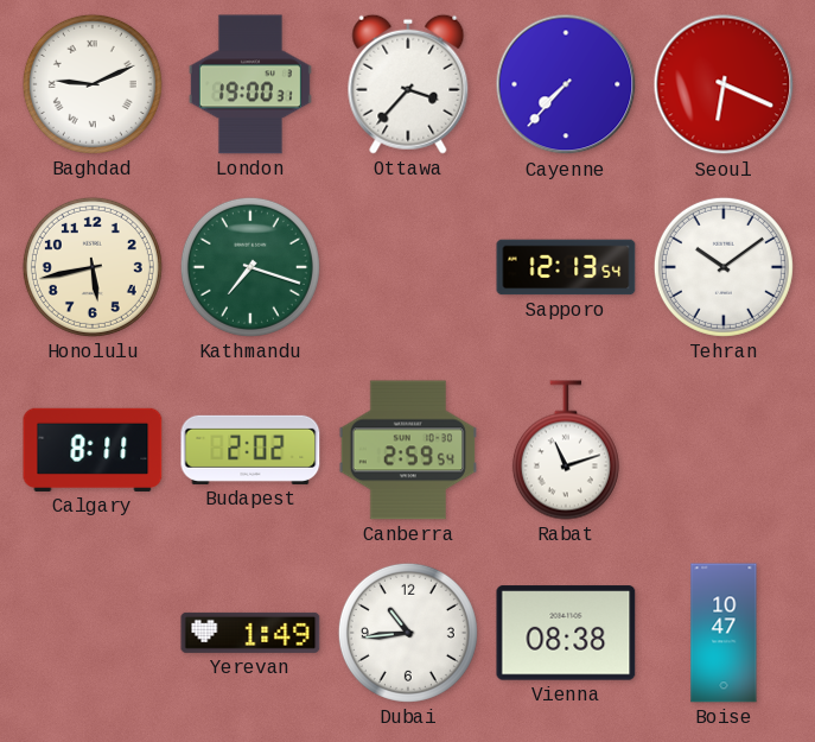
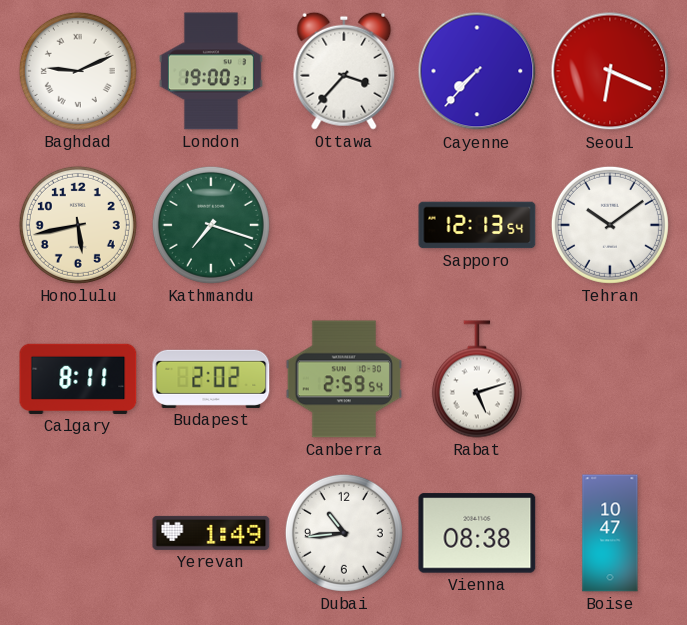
Rabat: 11:12 -> 5:12 (477, 379)
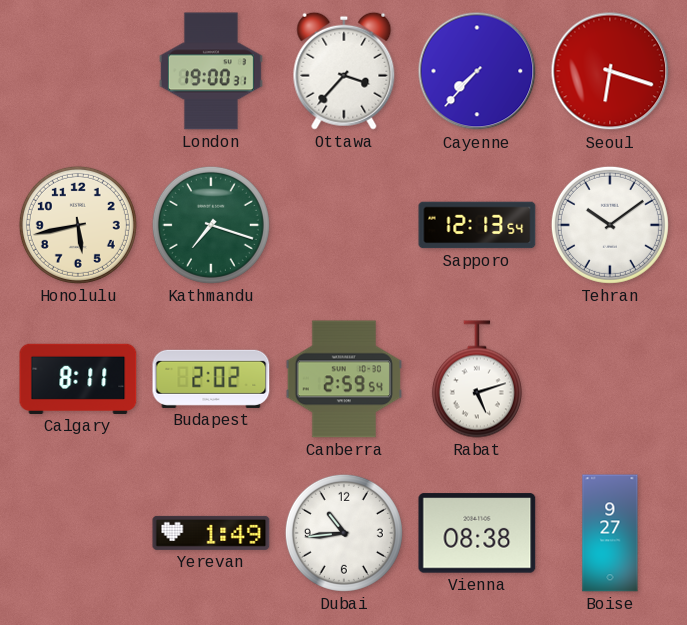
Baghdad: 9:11 -> none (78, 71)
Seoul: 6:19 -> 6:18 (610, 71)
Boise: 10:47 -> 9:27 (610, 533)
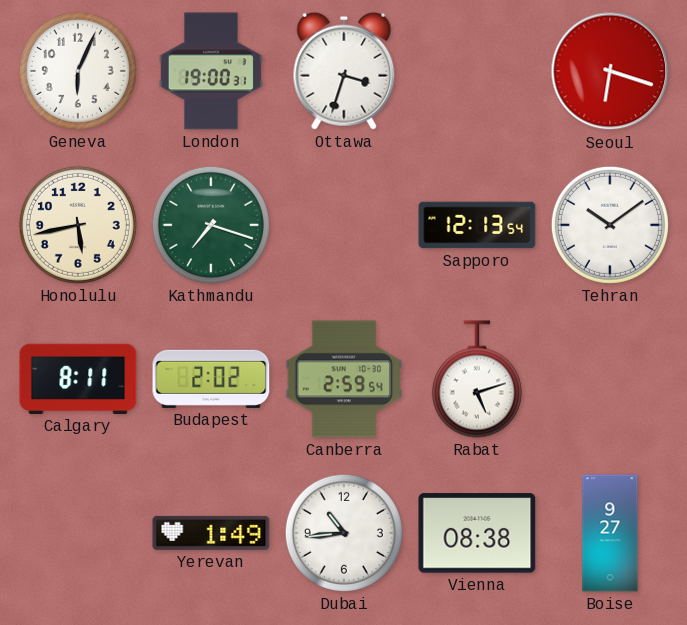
Geneva: none -> 6:04 (78, 71)
Ottawa: 3:37 -> 3:33 (344, 71)
Cayenne: 7:37 -> none (477, 71)
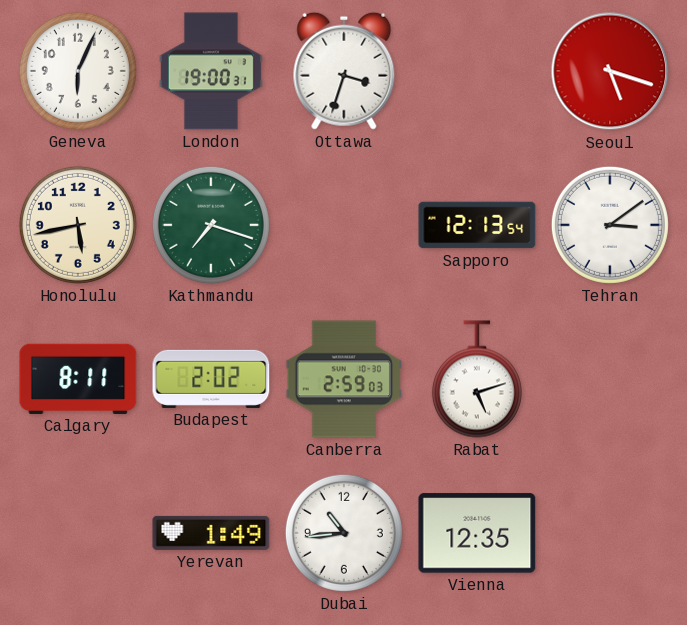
Seoul: 6:18 -> 5:18 (610, 71)
Tehran: 10:09 -> 3:09 (610, 225)
Canberra: 2:59:54 -> 2:59:03 (343, 379)
Vienna: 08:38 -> 12:35 (477, 533)
Boise: 9:27 -> none (610, 533)
